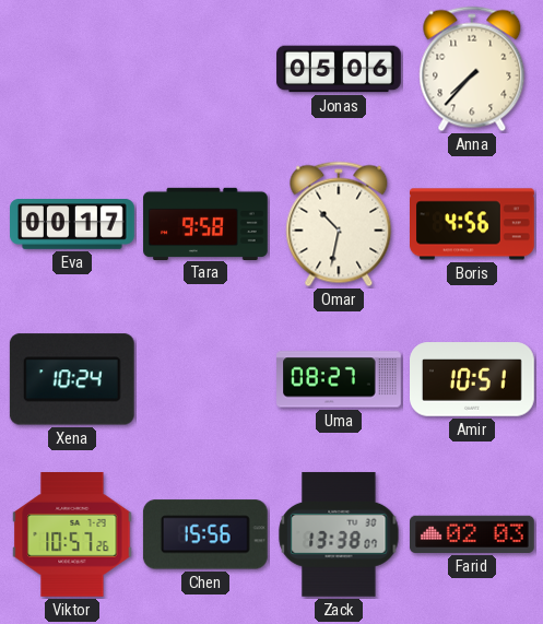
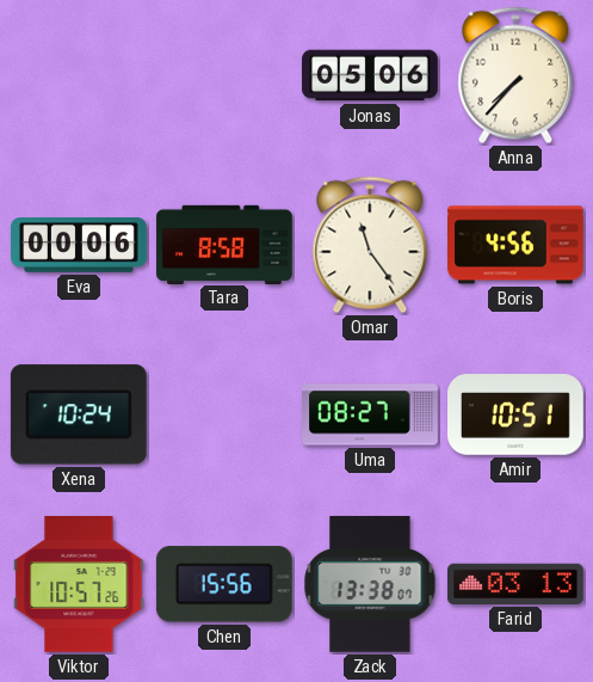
Eva: 00:17 -> 00:06 (79, 245)
Tara: 9:58 -> 8:58 (224, 244)
Omar: 10:32 -> 11:24 (370, 245)
Farid: 02:03 -> 03:13 (517, 584)
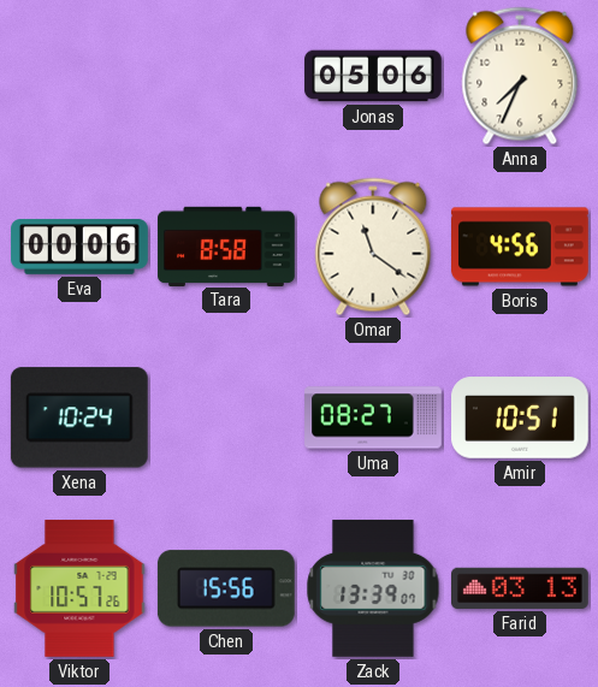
Anna: 7:37 -> 7:34 (520, 76)
Omar: 11:24 -> 11:21 (373, 247)
Zack: 13:38 -> 13:39 (373, 588)
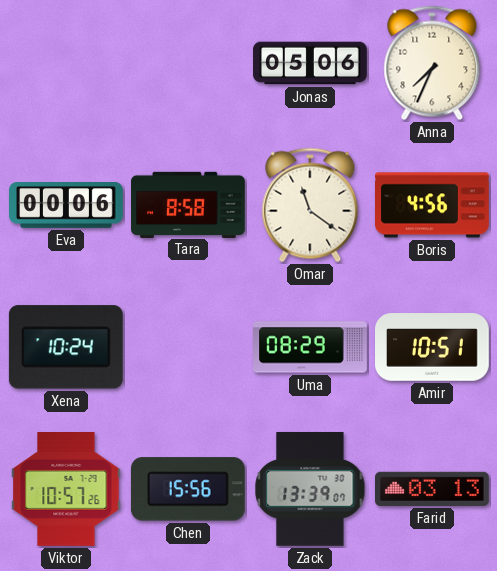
Uma: 08:27 -> 08:29 (310, 347)
